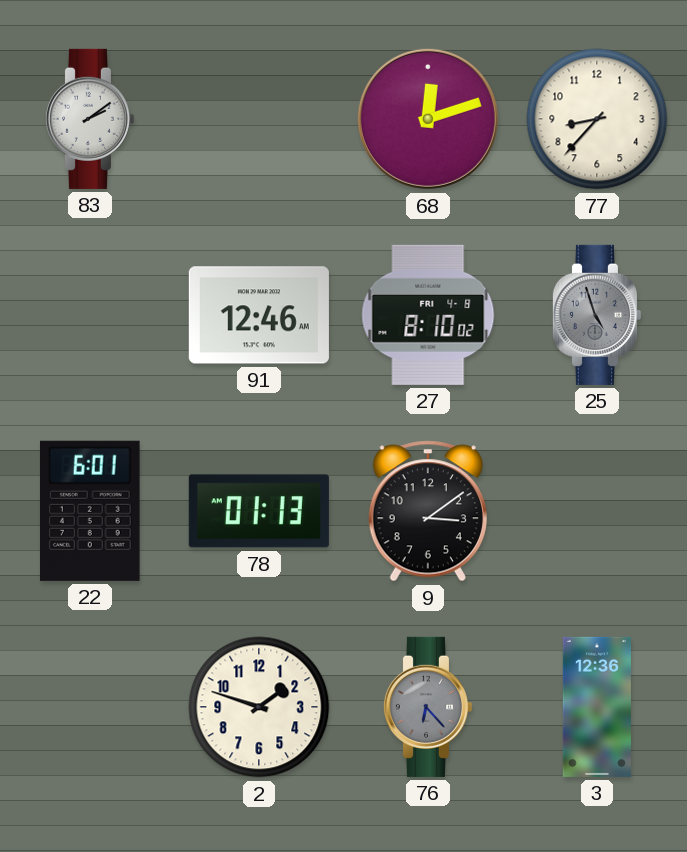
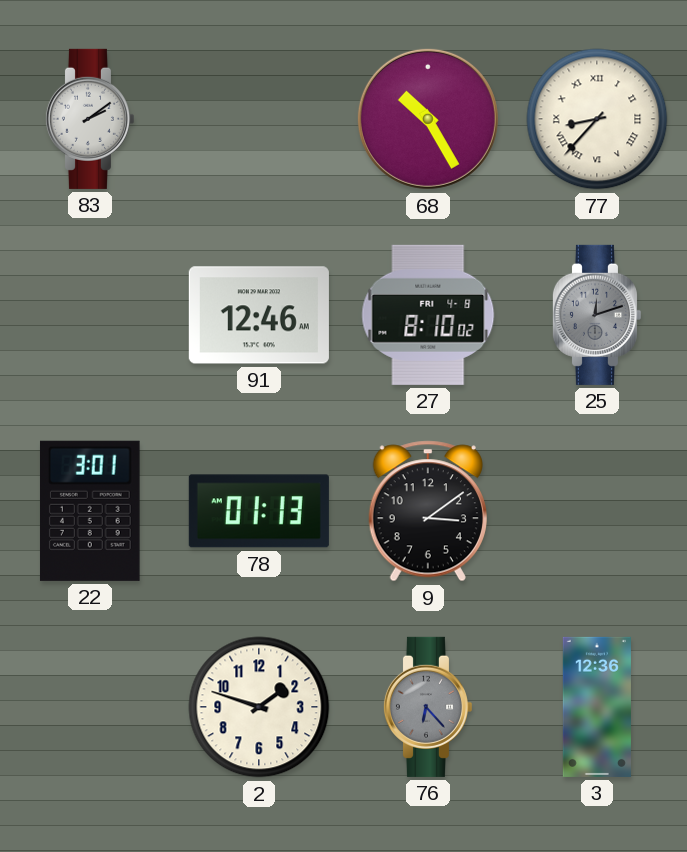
68: 12:12 -> 10:25 (428, 119)
77 numerals: Arabic -> Roman (597, 119)
25: 4:57 -> 12:12 (596, 315)
22: 6:01 -> 3:01 (90, 511)
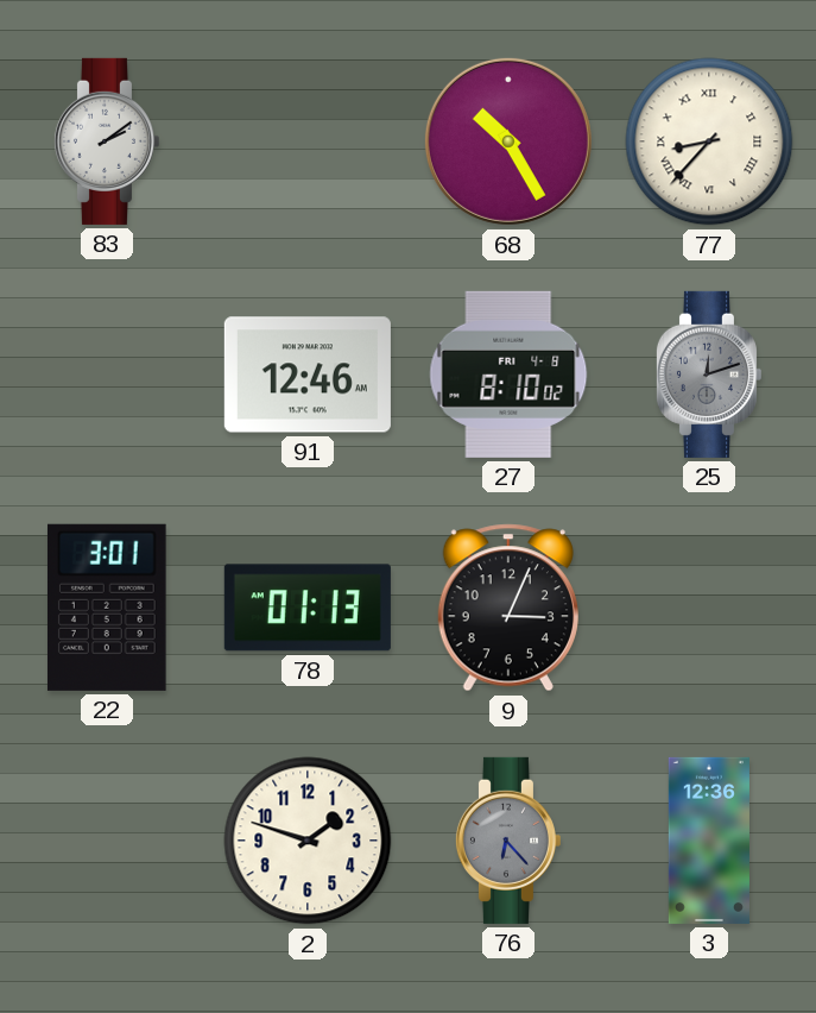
9: 3:09 -> 3:04 (508, 608)
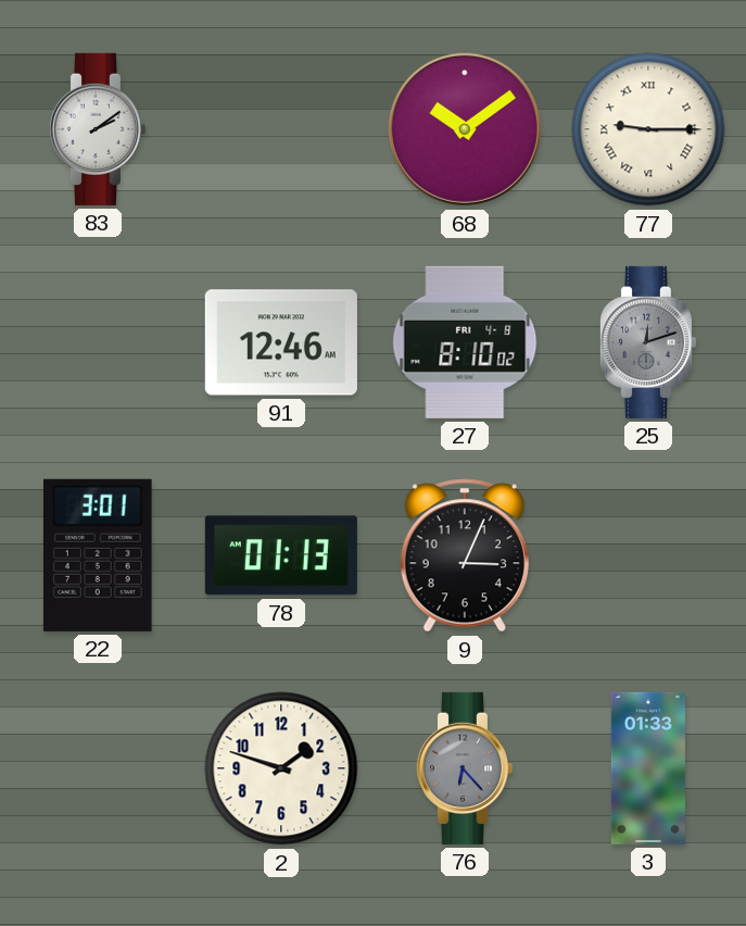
68: 10:25 -> 10:09 (465, 129)
77: 8:37 -> 9:15 (648, 129)
3: 12:36 -> 01:33 (648, 768)
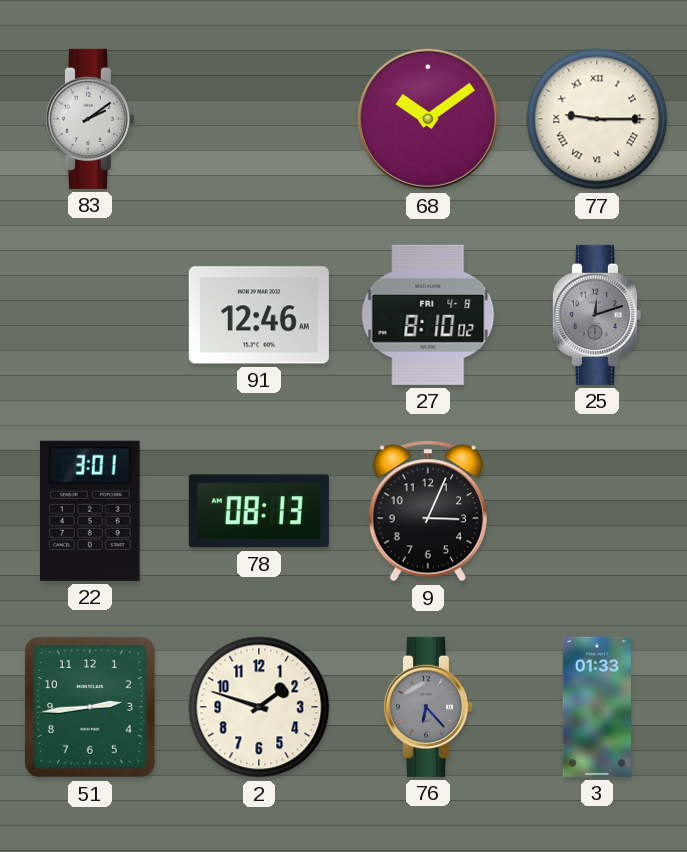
78: 01:13 -> 08:13 (259, 511)
51: none -> 2:44 (90, 708)
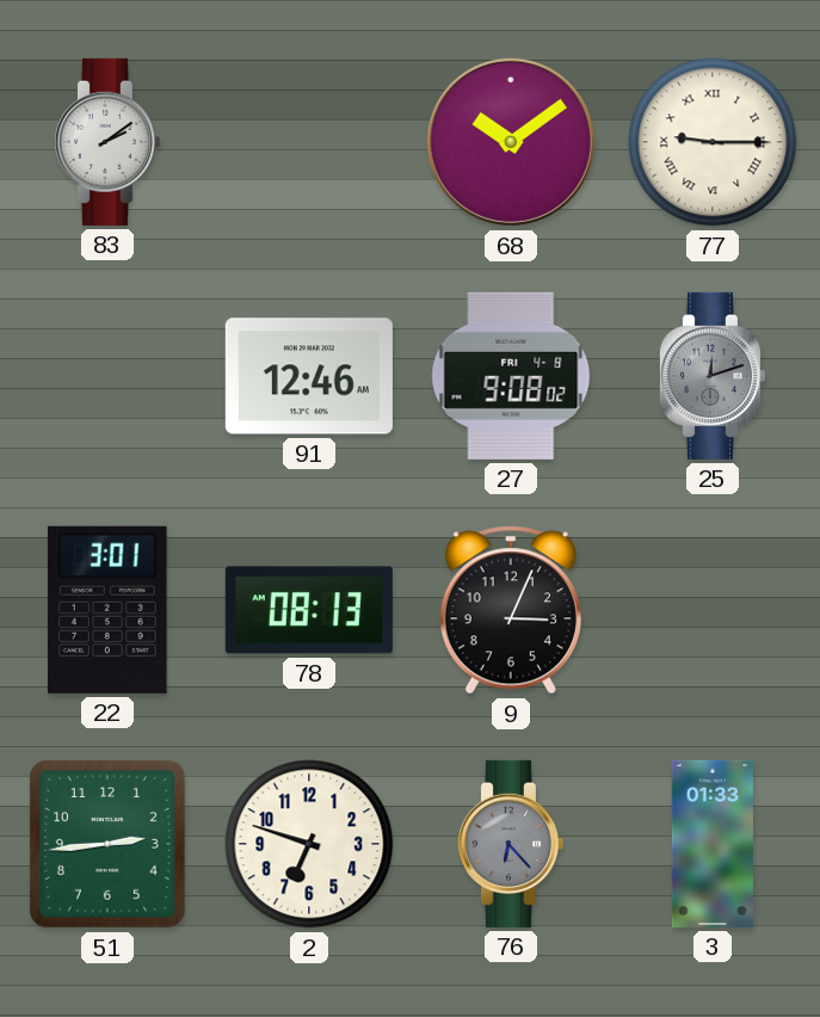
27: 8:10 -> 9:08 (511, 376)
2: 1:48 -> 6:48 (309, 844)
